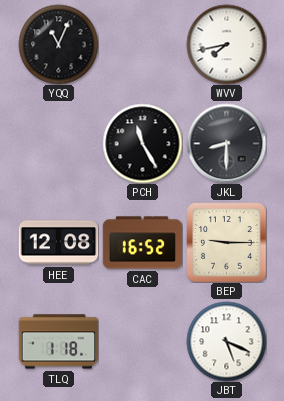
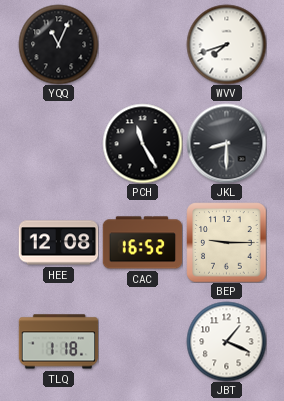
WVV: 7:43 -> 7:42 (226, 44)
JBT: 5:19 -> 1:19 (226, 341)
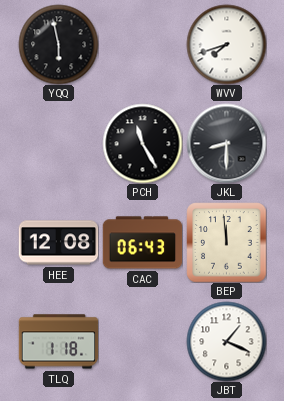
YQQ: 11:04 -> 5:58 (58, 44)
CAC: 16:52 -> 06:43 (142, 243)
BEP: 9:15 -> 11:59 (226, 242)
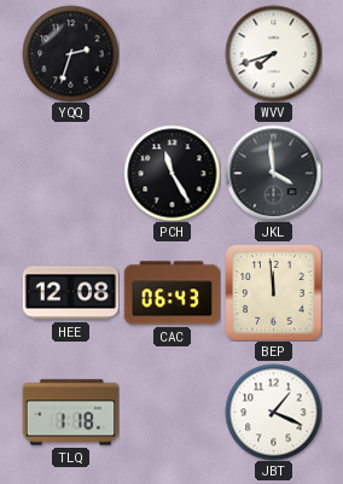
YQQ: 5:58 -> 2:33 (70, 53)
JKL: 8:30 -> 3:59 (273, 173)
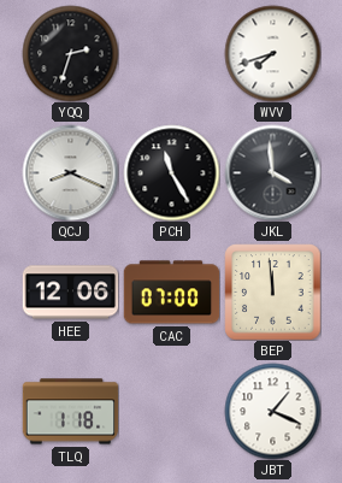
QCJ: none -> 8:19 (70, 172)
HEE: 12:08 -> 12:06 (70, 293)
CAC: 06:43 -> 07:00 (171, 293)
